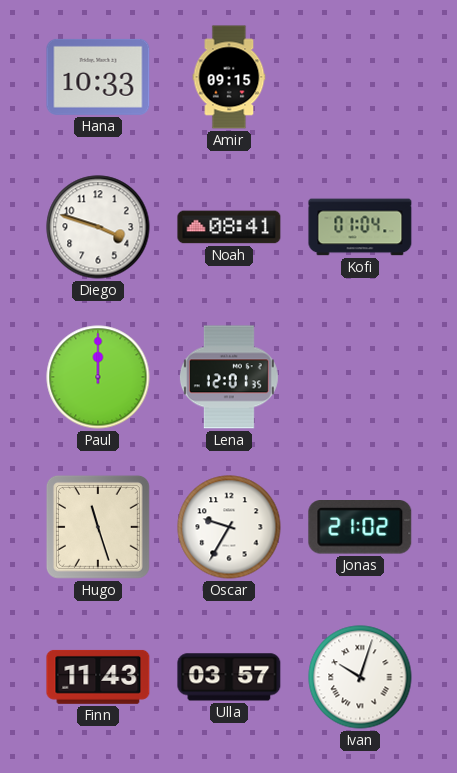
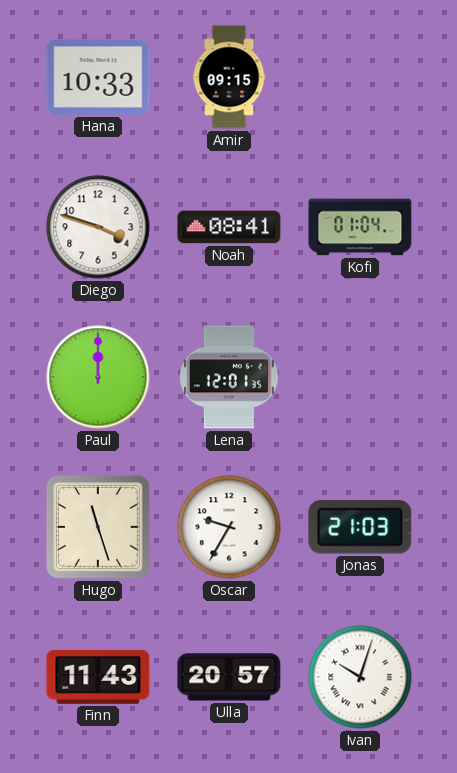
Jonas: 21:02 -> 21:03 (360, 528)
Ulla: 03:57 -> 20:57 (229, 677)
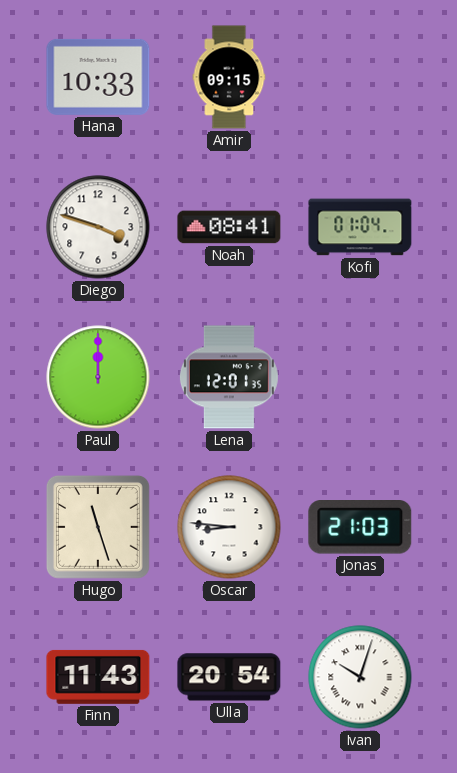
Oscar: 9:35 -> 8:46 (229, 527)
Ulla: 20:57 -> 20:54 (229, 677)
